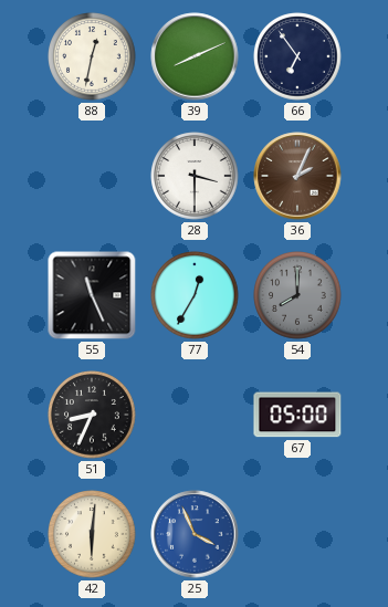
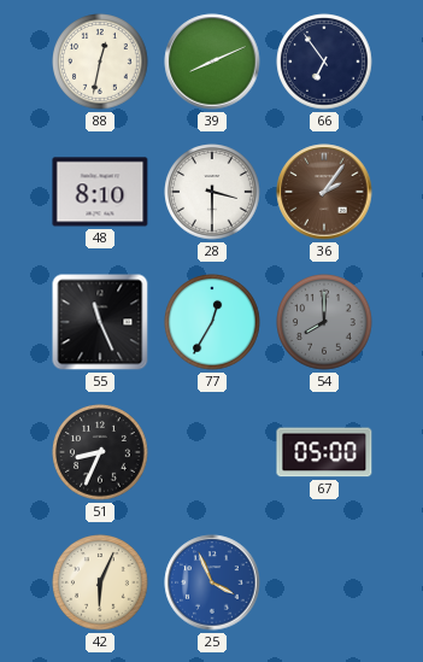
48: none -> 8:10 (100, 192)
36: 2:04 -> 2:06 (324, 192)
42: 6:01 -> 6:04 (100, 582)
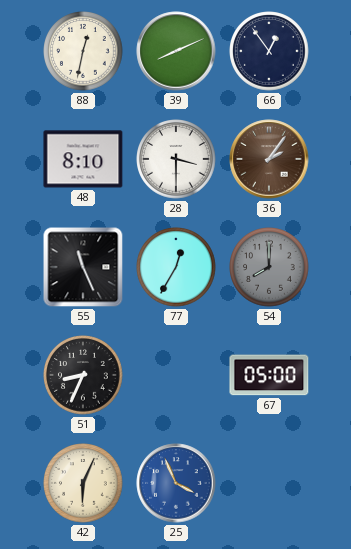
66: 6:54 -> 12:54 (269, 51)
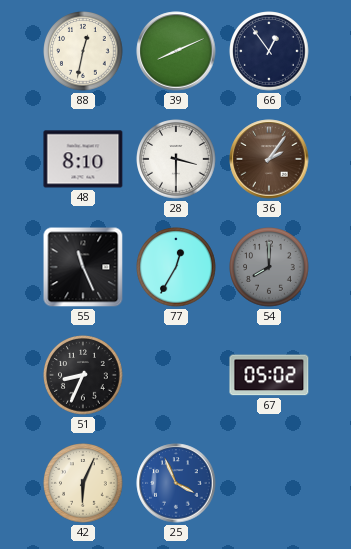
67: 05:00 -> 05:02 (269, 375)
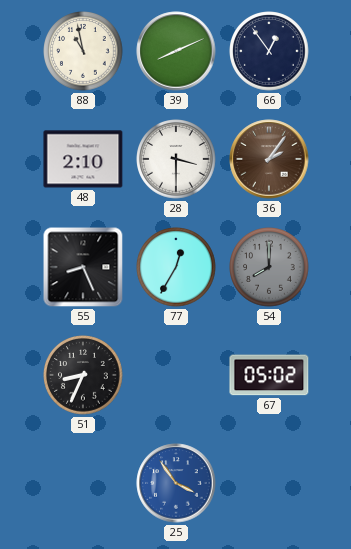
88: 12:32 -> 10:58 (83, 51)
48: 8:10 -> 2:10 (83, 159)
55: 11:26 -> 8:26 (83, 267)
42: 6:04 -> none (83, 483)
25: 3:56 -> 3:54 (176, 483)
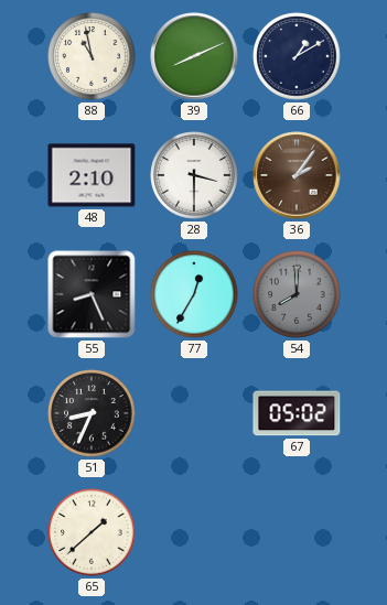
66: 12:54 -> 1:10 (297, 56)
65: none -> 1:38 (92, 532)
25: 3:54 -> none (176, 483)
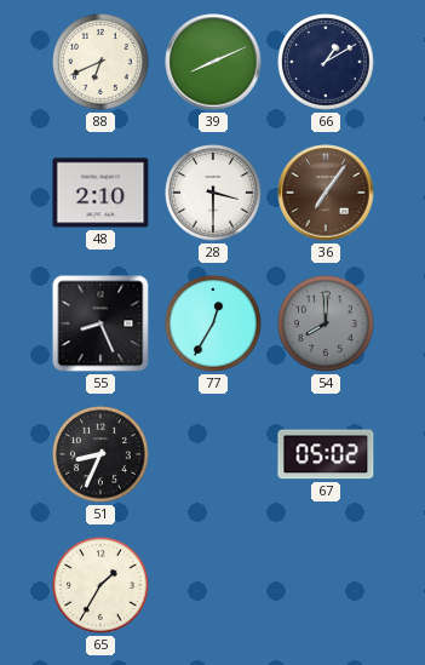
88: 10:58 -> 6:41 (100, 62)
36: 2:06 -> 7:06 (326, 193)
65: 1:38 -> 1:35 (100, 585)
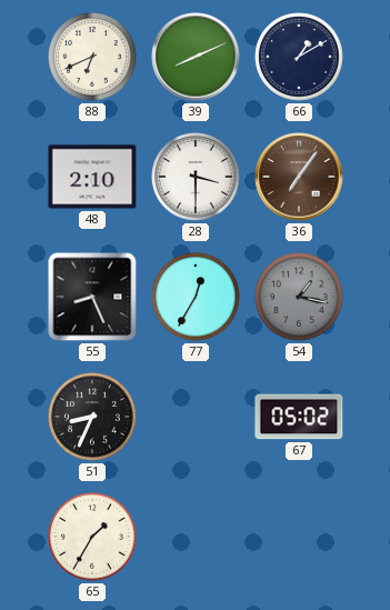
54: 8:00 -> 1:17 (299, 297)
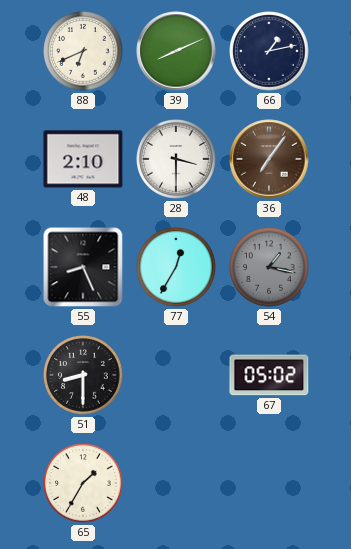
66: 1:10 -> 1:13 (269, 51)
51: 8:34 -> 8:30 (83, 375)
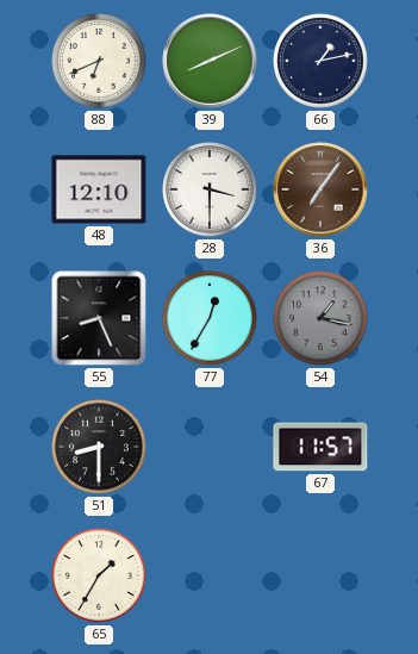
48: 2:10 -> 12:10 (99, 189)
67: 05:02 -> 11:57 (320, 447)
